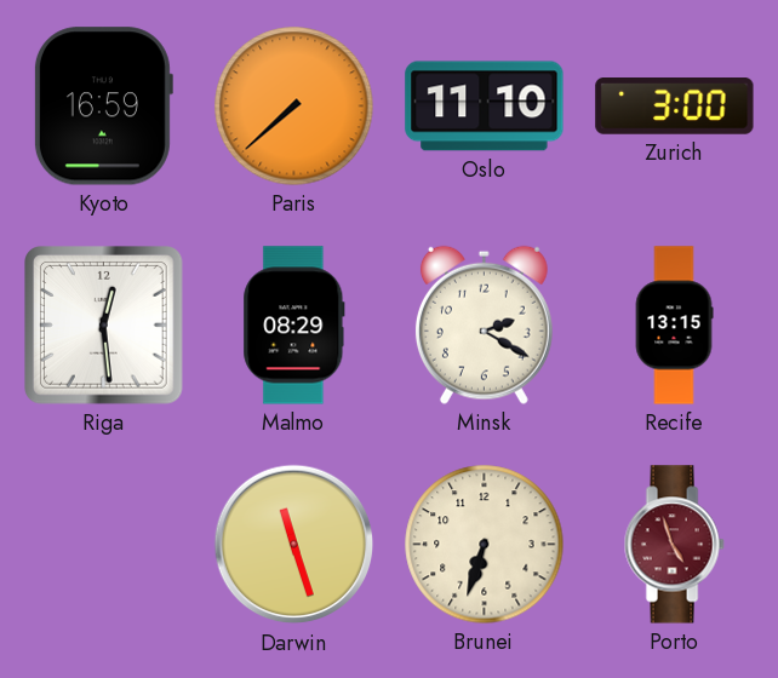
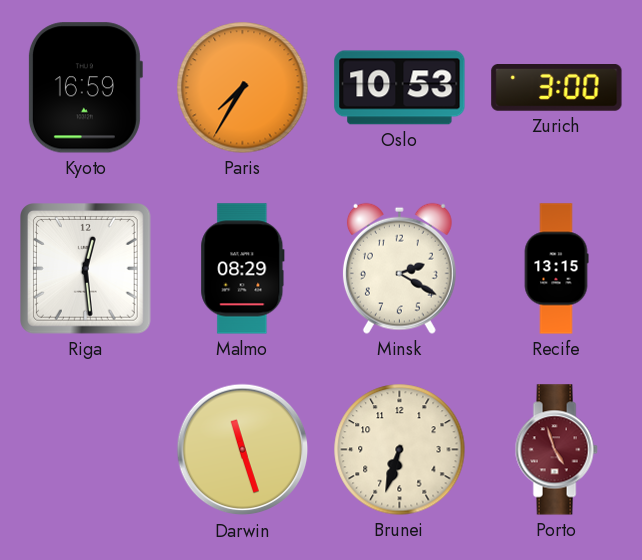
Paris: 7:38 -> 7:35 (243, 88)
Oslo: 11:10 -> 10:53 (400, 88)
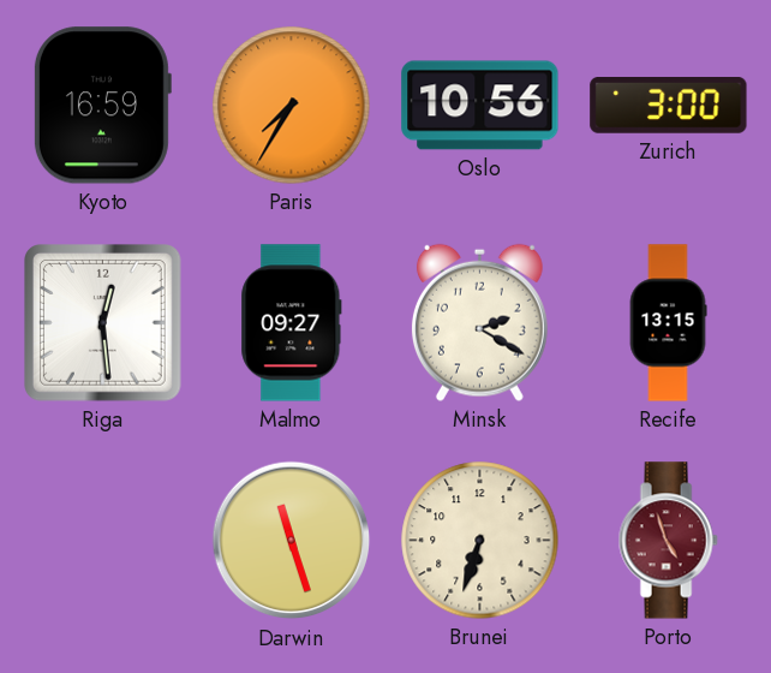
Oslo: 10:53 -> 10:56 (480, 106)
Malmo: 08:29 -> 09:27 (292, 323)
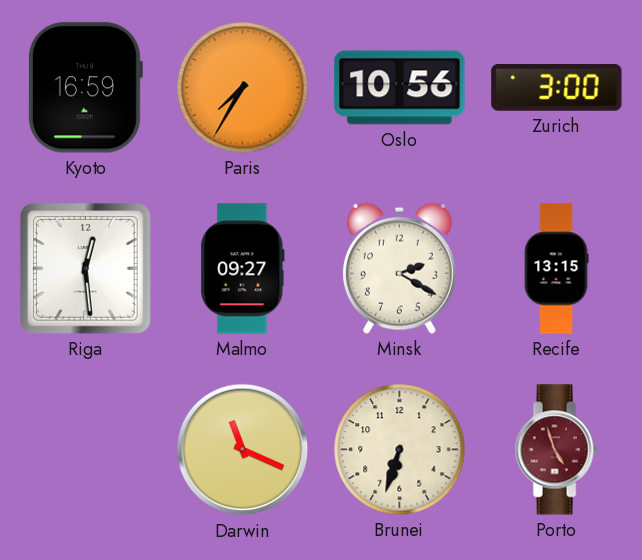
Darwin: 11:27 -> 11:19 (243, 450)
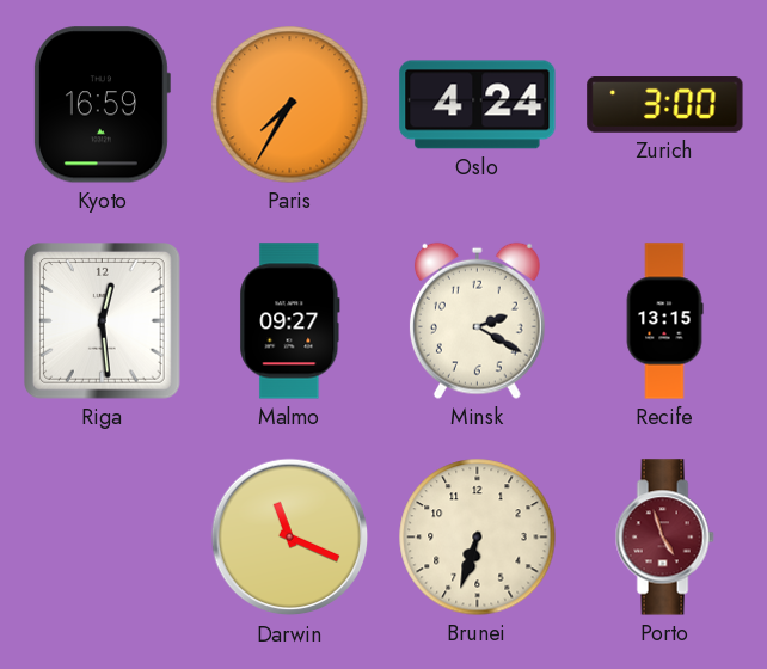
Oslo: 10:56 -> 4:24 (478, 105)
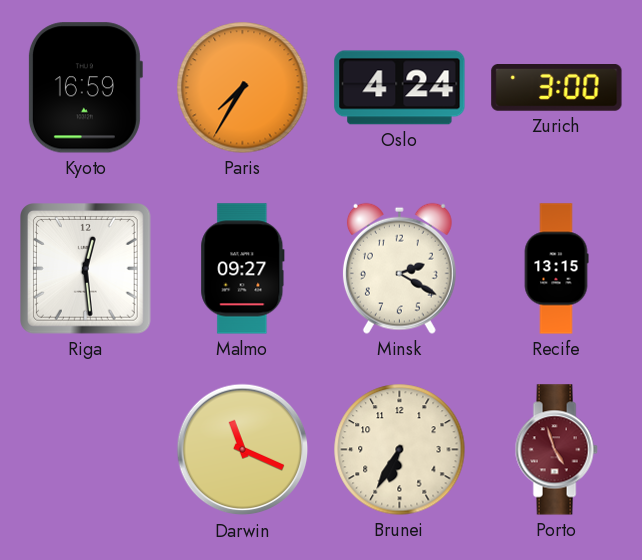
Brunei: 6:33 -> 6:35 (400, 450)
